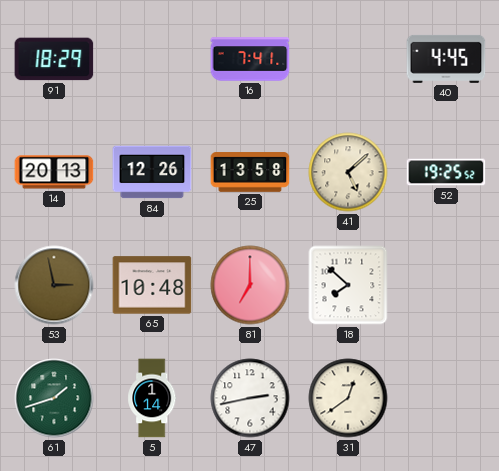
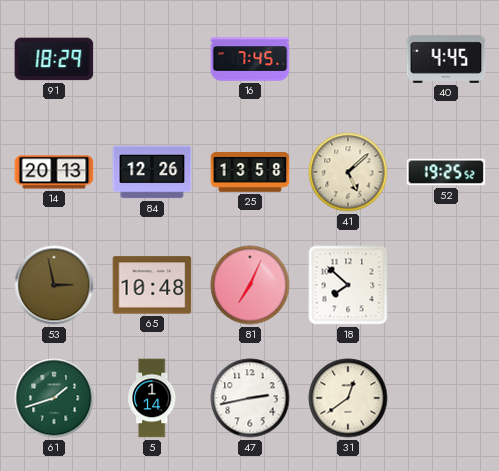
16: 7:41 -> 7:45 (250, 59)
81: 7:00 -> 7:04 (250, 285)
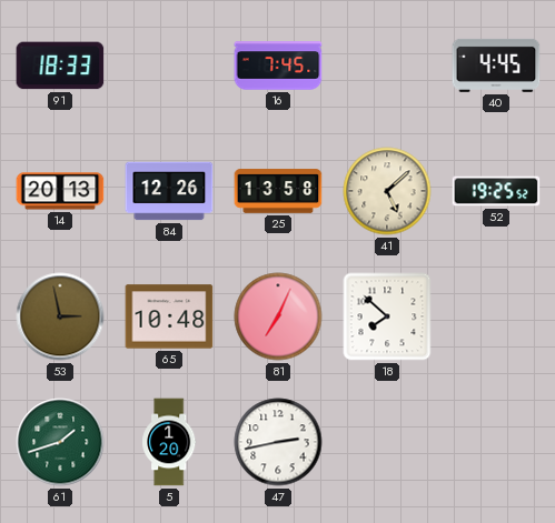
91: 18:29 -> 18:33 (60, 66)
5: 1:14 -> 1:20 (169, 442)
31: 12:39 -> none (348, 398)
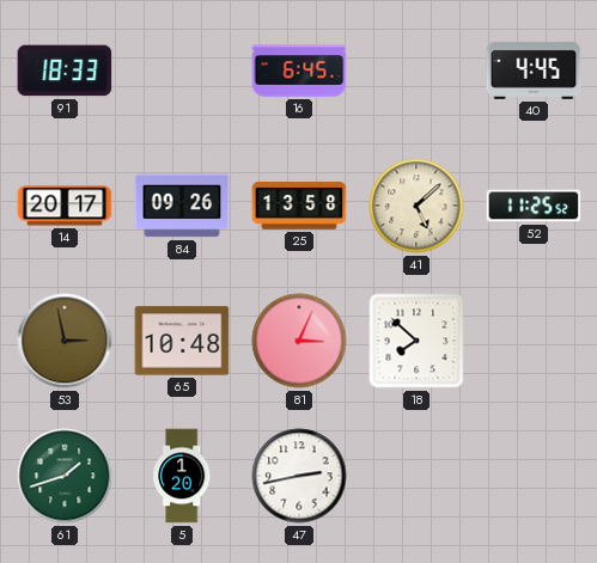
16: 7:45 -> 6:45 (299, 71)
14: 20:13 -> 20:17 (65, 206)
84: 12:26 -> 09:26 (182, 206)
52: 19:25 -> 11:25 (534, 206)
81: 7:04 -> 3:04 (299, 341)
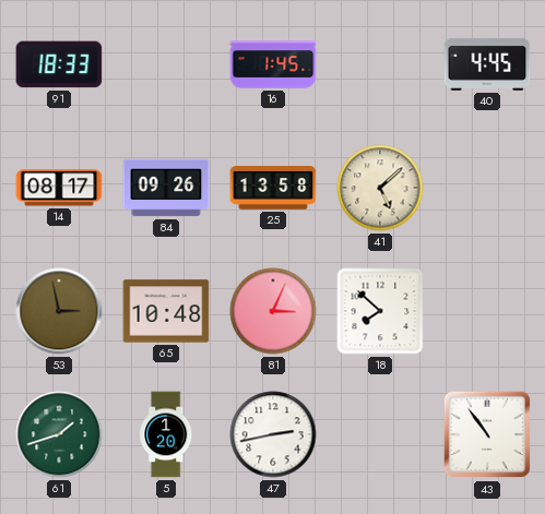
16: 6:45 -> 1:45 (273, 64)
14: 20:17 -> 08:17 (59, 188)
52: 11:25 -> none (534, 206)
43: none -> 10:54 (487, 434)
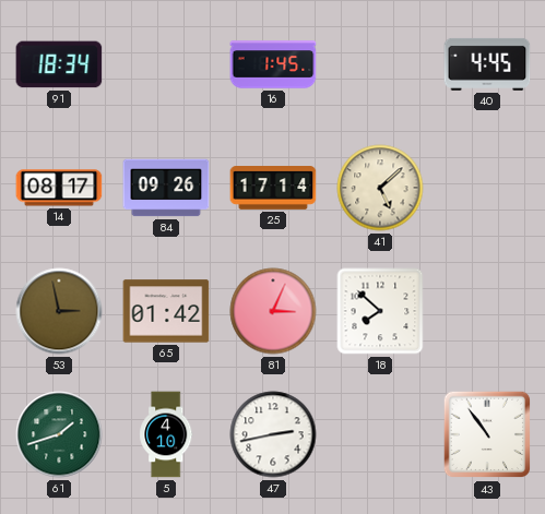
91: 18:33 -> 18:34 (59, 64)
25: 13:58 -> 17:14 (273, 188)
65: 10:48 -> 01:42 (166, 311)
5: 1:20 -> 4:10 (166, 434)
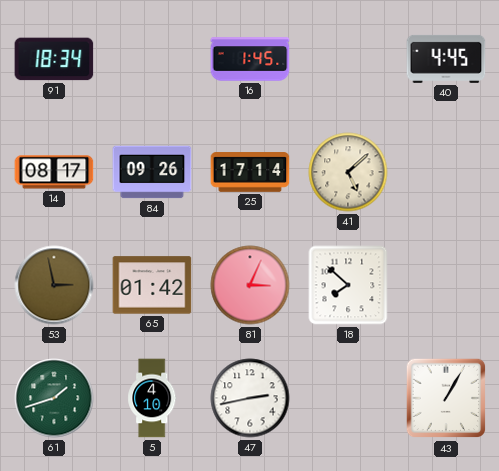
43: 10:54 -> 1:05 (446, 398)
